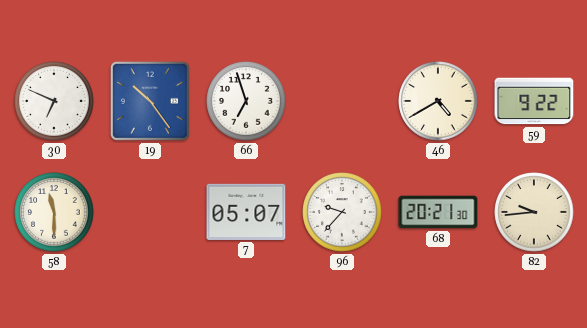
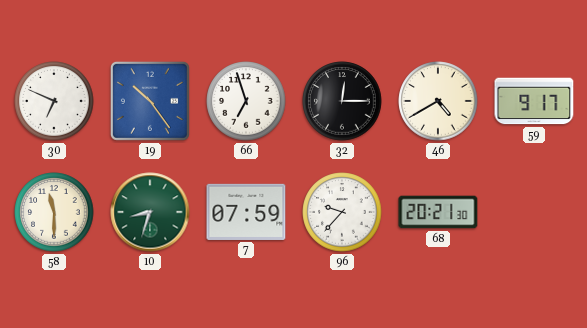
32: none -> 12:15 (342, 101)
59: 9:22 -> 9:17 (534, 101)
10: none -> 8:33 (150, 212)
7: 05:07 -> 07:59 (246, 212)
82: 9:44 -> none (534, 212)
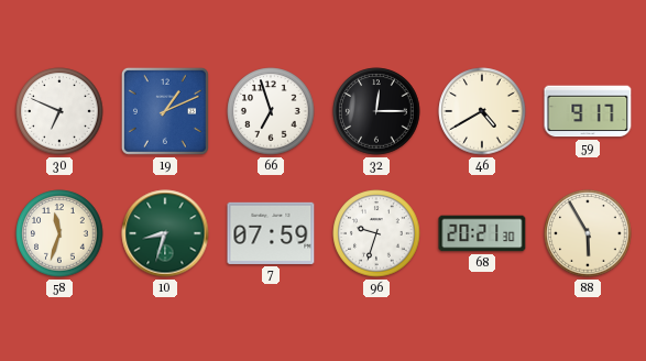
19: 10:24 -> 1:11 (165, 111)
58: 11:30 -> 11:33 (59, 233)
96: 9:37 -> 9:33 (376, 233)
88: none -> 5:55 (588, 233)
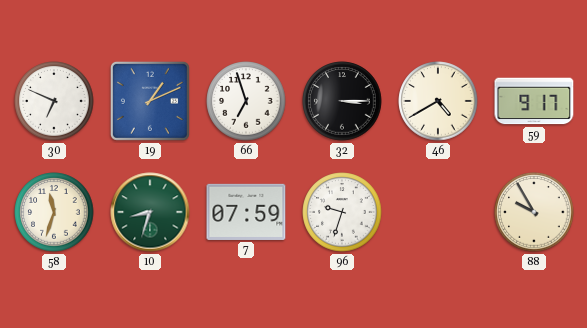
32: 12:15 -> 3:15 (342, 101)
68: 20:21 -> none (482, 233)
88: 5:55 -> 9:55 (534, 212)
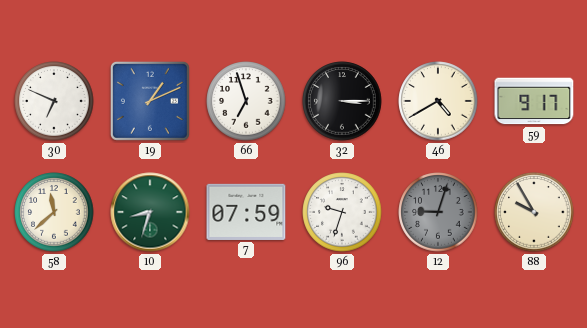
58: 11:33 -> 11:38 (54, 212)
12: none -> 9:03 (438, 212)
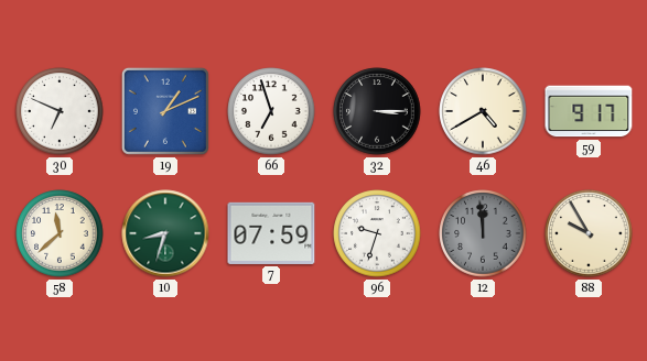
12: 9:03 -> 11:59 (483, 233)
